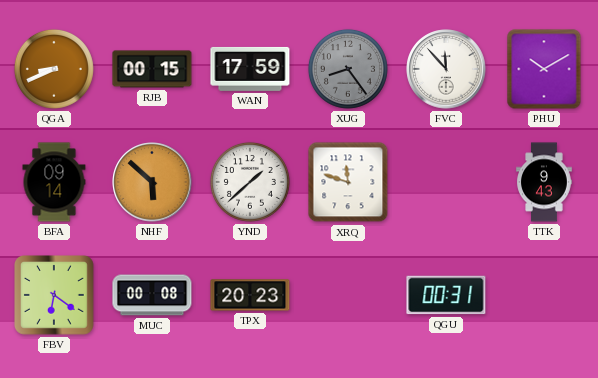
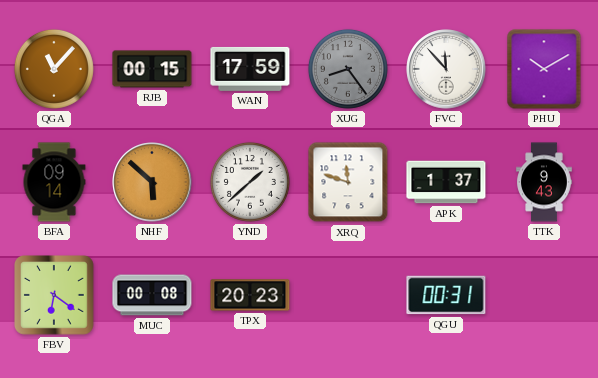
QGA: 8:41 -> 11:07 (54, 69)
APK: none -> 1:37 (446, 182)
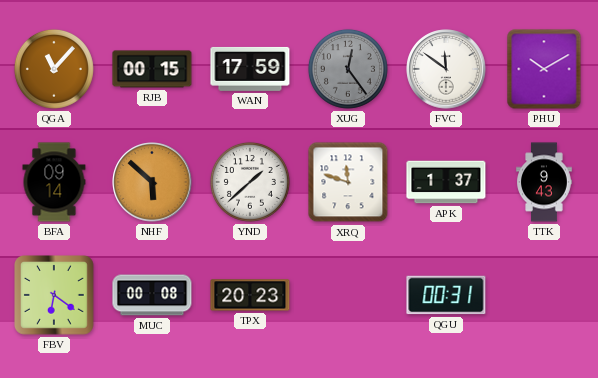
XUG: 8:24 -> 12:24 (348, 69)
FVC: 11:53 -> 11:51 (446, 69)
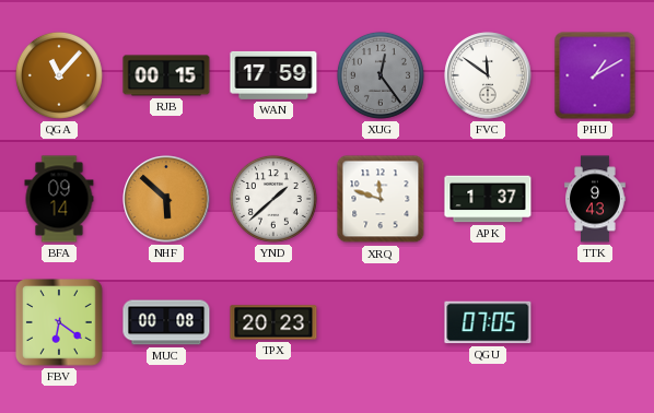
PHU: 10:10 -> 1:10 (595, 75)
QGU: 00:31 -> 07:05 (488, 322)
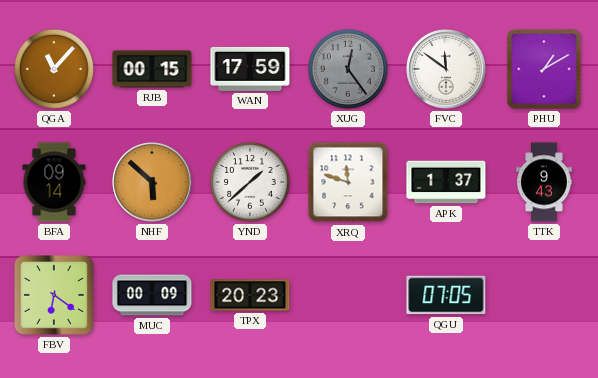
MUC: 00:08 -> 00:09 (152, 295)
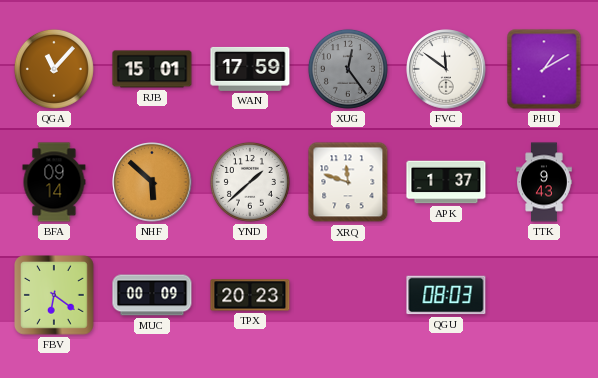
RJB: 00:15 -> 15:01 (152, 69)
QGU: 07:05 -> 08:03 (446, 295)
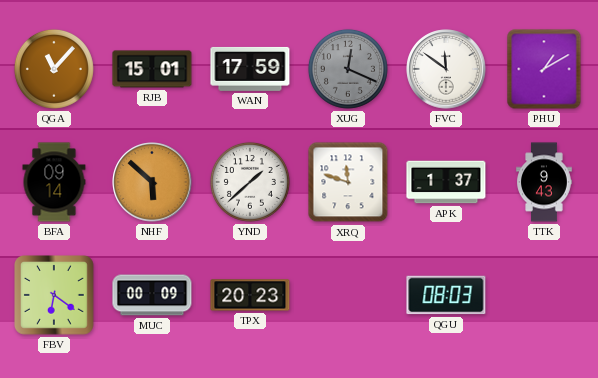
XUG: 12:24 -> 12:19 (348, 69)
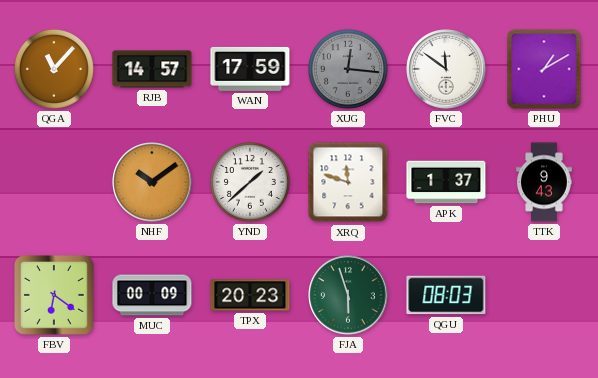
RJB: 15:01 -> 14:57 (152, 69)
XUG: 12:19 -> 12:16 (348, 69)
BFA: 09:14 -> none (54, 182)
NHF: 5:52 -> 10:09 (152, 182)
FJA: none -> 5:57 (348, 295)
